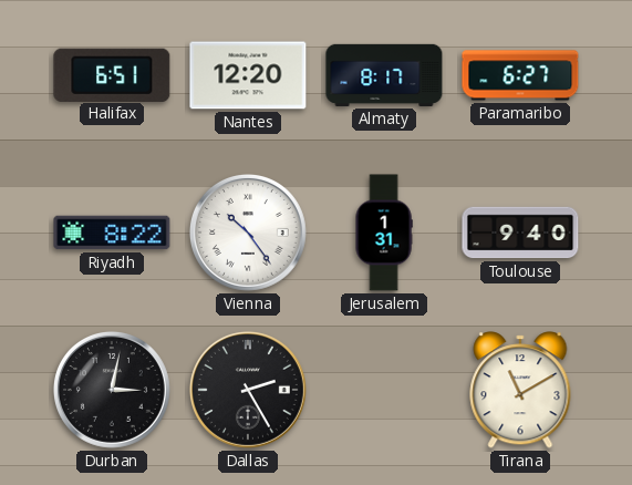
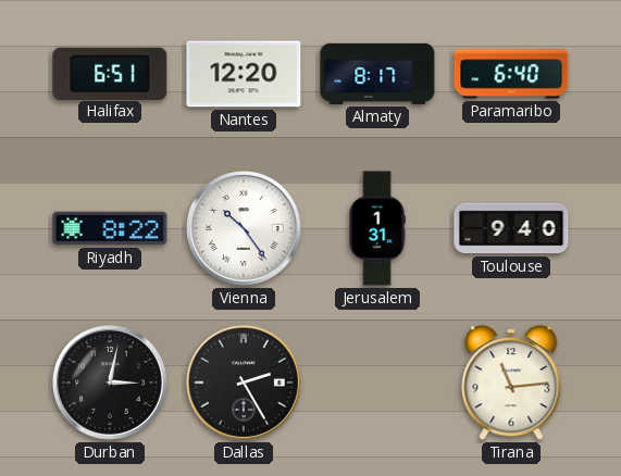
Paramaribo: 6:27 -> 6:40 (511, 74)
Tirana: 11:10 -> 11:14 (511, 383)
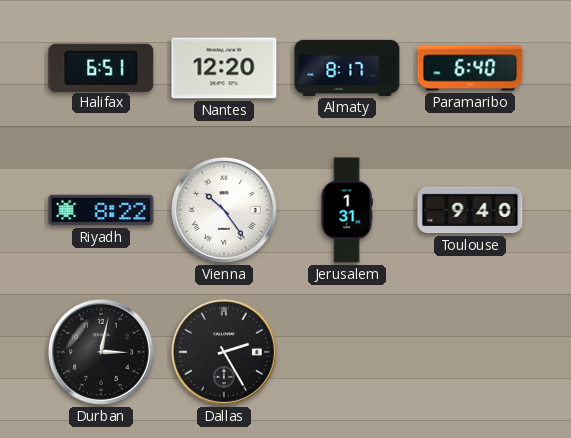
Tirana: 11:14 -> none (511, 383)
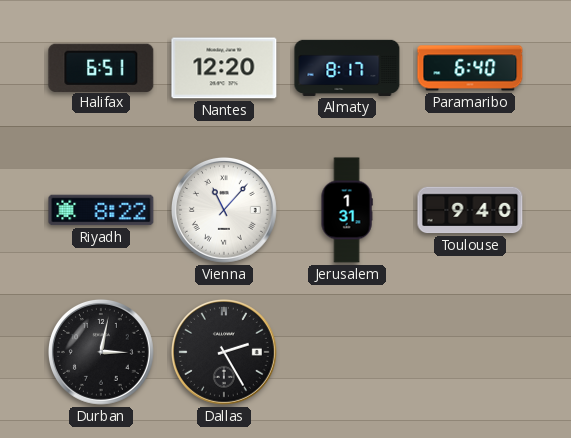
Vienna: 10:24 -> 11:07 (224, 210)
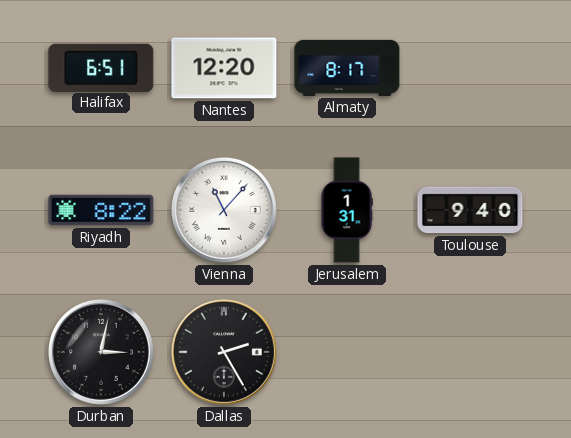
Paramaribo: 6:40 -> none (470, 68)
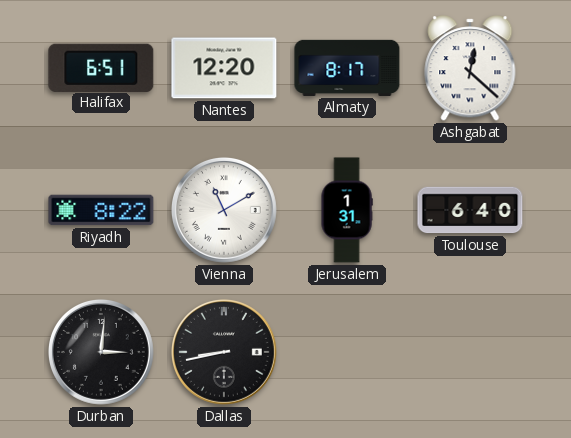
Ashgabat: none -> 12:22 (470, 68)
Vienna: 11:07 -> 11:10 (224, 210)
Toulouse: 9:40 -> 6:40 (470, 210)
Durban: 3:02 -> 3:01 (101, 352)
Dallas: 2:25 -> 8:43 (224, 352)
